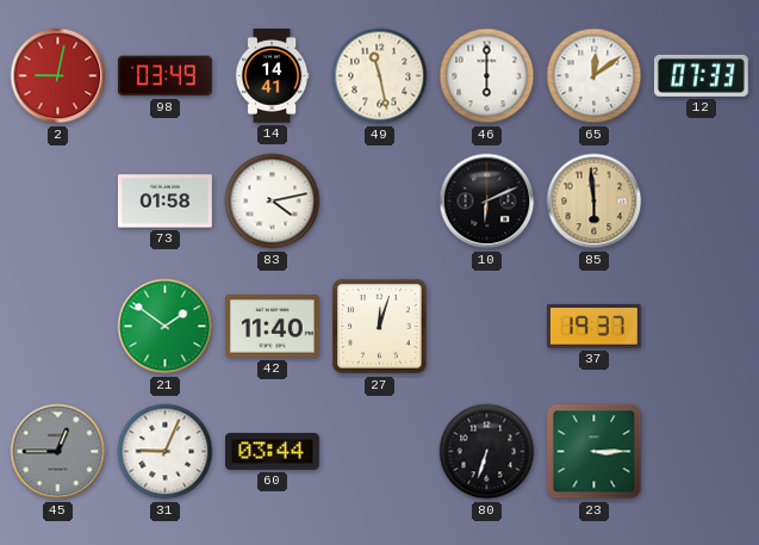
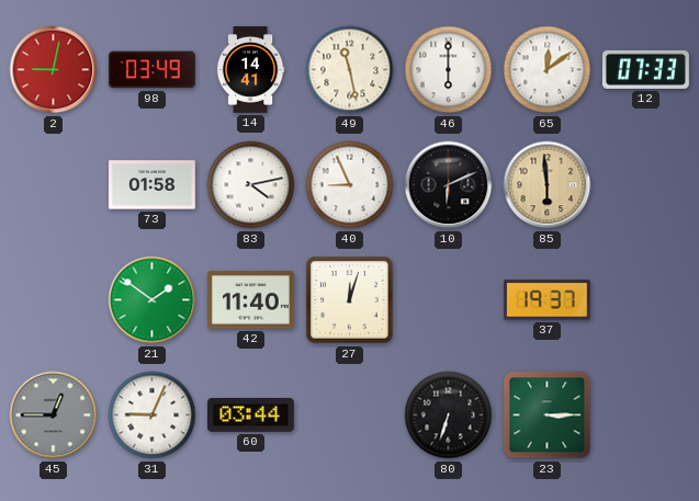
40: none -> 8:56 (350, 185)
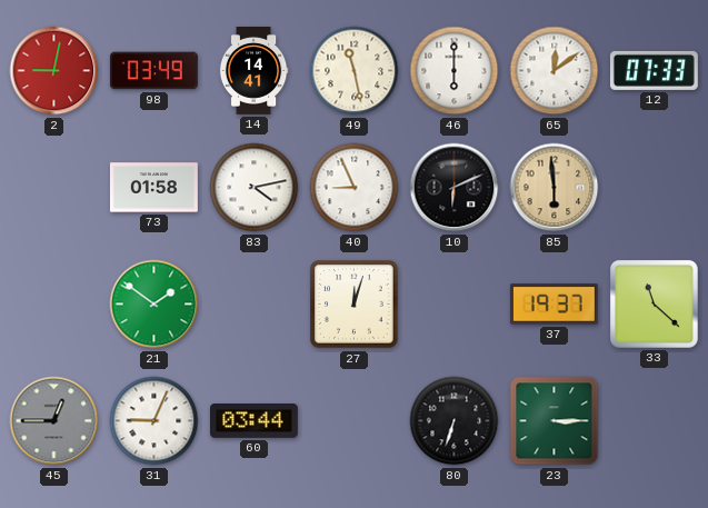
42: 11:40 -> none (250, 300)
33: none -> 11:22 (654, 303)
